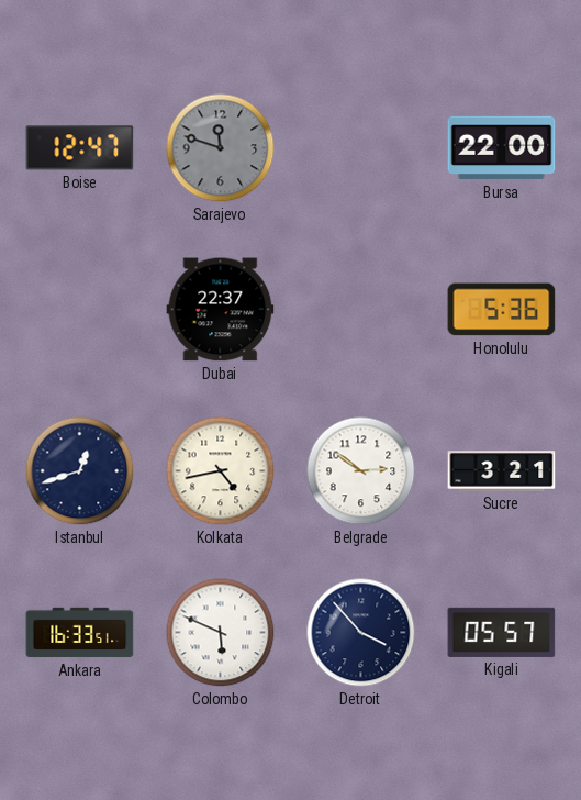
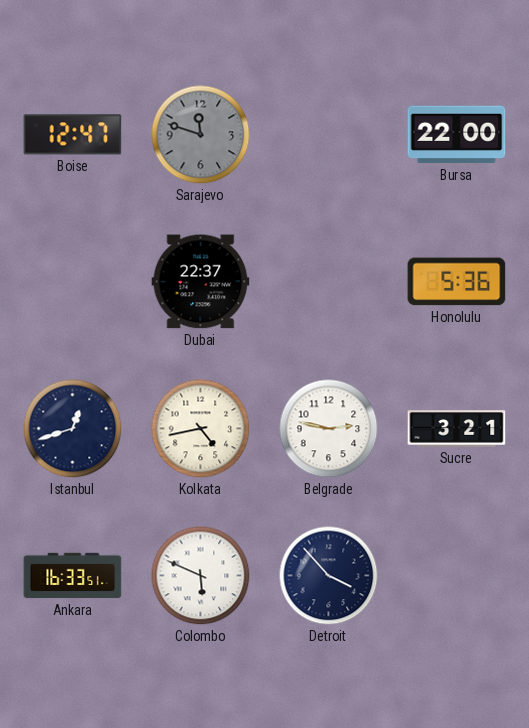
Belgrade: 2:51 -> 2:47 (329, 429)
Kigali: 05:57 -> none (502, 632)
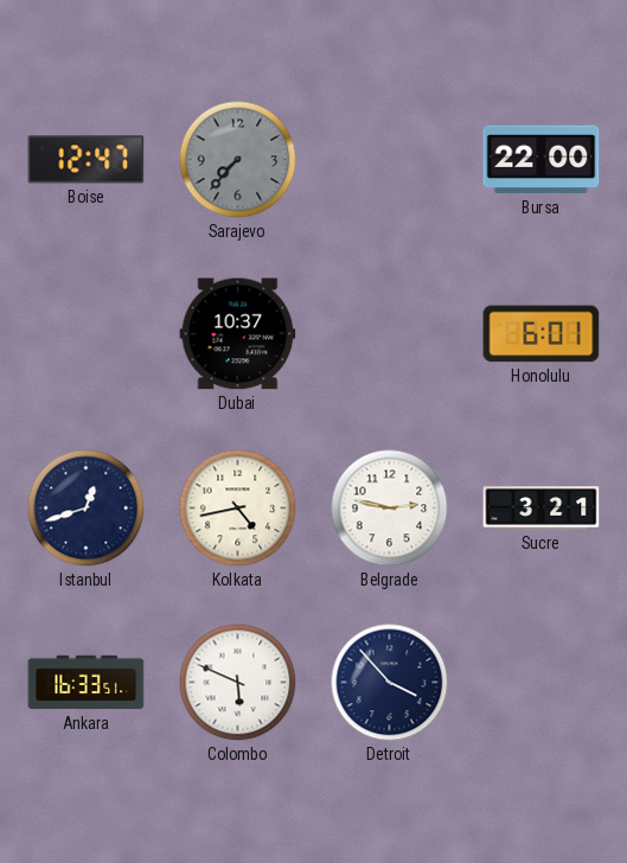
Sarajevo: 11:48 -> 7:37 (238, 160)
Dubai: 22:37 -> 10:37 (238, 334)
Honolulu: 5:36 -> 6:01 (542, 334)
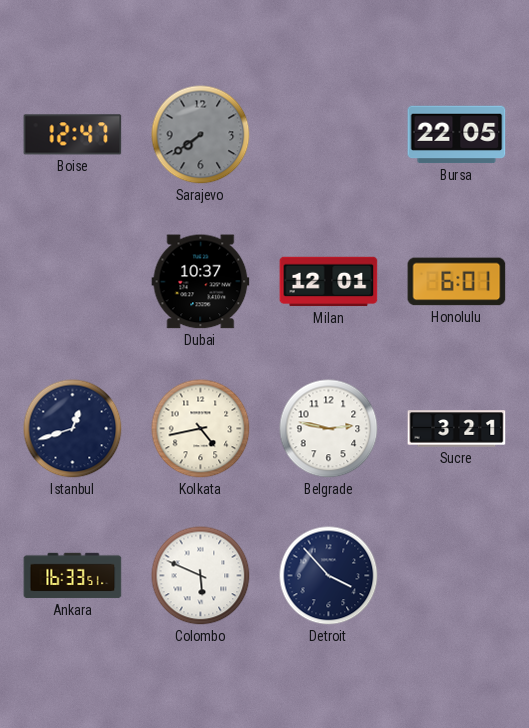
Sarajevo: 7:37 -> 7:39 (201, 135)
Bursa: 22:00 -> 22:05 (457, 135)
Milan: none -> 12:01 (329, 282)
